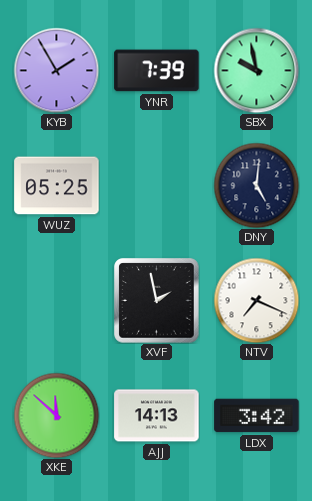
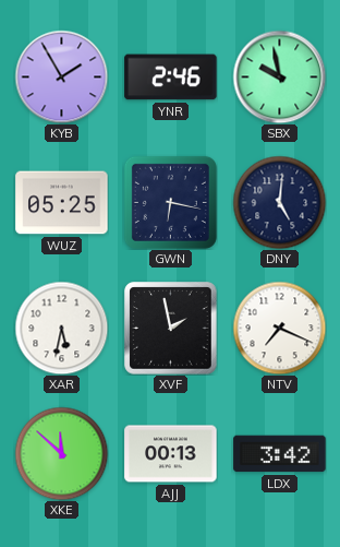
YNR: 7:39 -> 2:46 (171, 78)
GWN: none -> 6:17 (170, 202)
XAR: none -> 5:32 (61, 328)
AJJ: 14:13 -> 00:13 (171, 454)
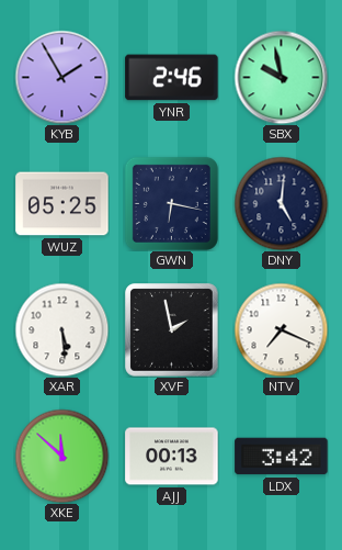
XAR: 5:32 -> 5:29 (61, 329)
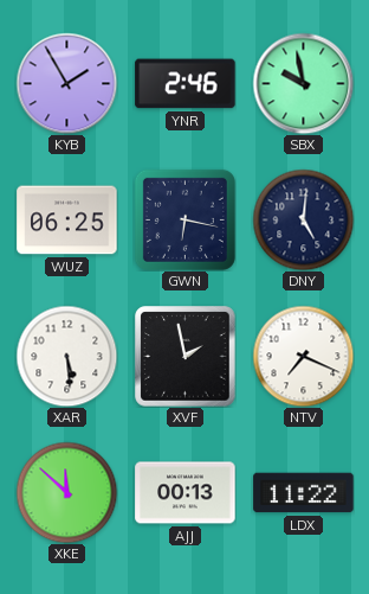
WUZ: 05:25 -> 06:25 (67, 221)
LDX: 3:42 -> 11:22 (304, 493)
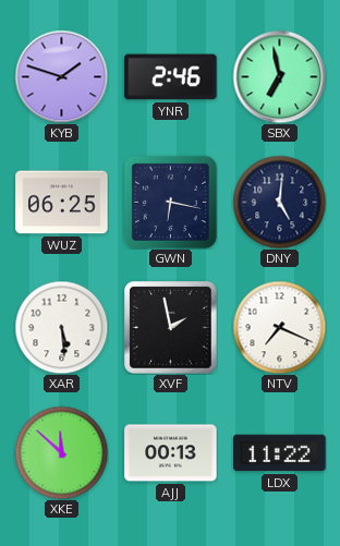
KYB: 1:55 -> 1:48 (61, 76)
SBX: 9:58 -> 6:58 (279, 76)
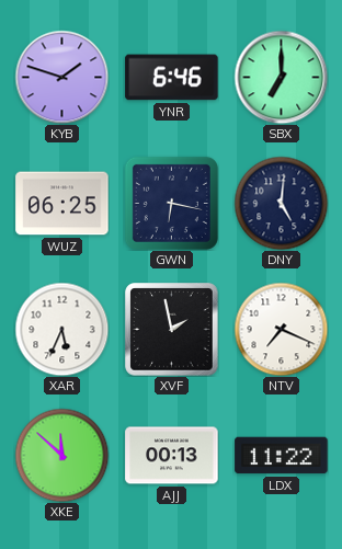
YNR: 2:46 -> 6:46 (172, 78)
SBX: 6:58 -> 7:00 (281, 77)
XAR: 5:29 -> 5:34 (61, 329)
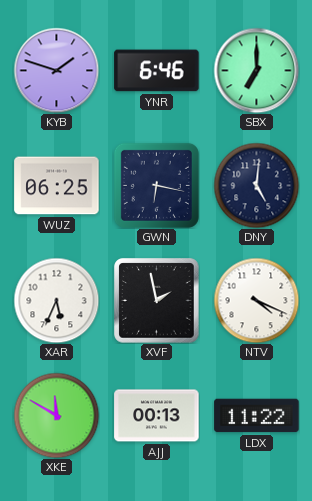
NTV: 7:19 -> 4:19 (256, 300)
XKE: 11:52 -> 11:50 (56, 415)
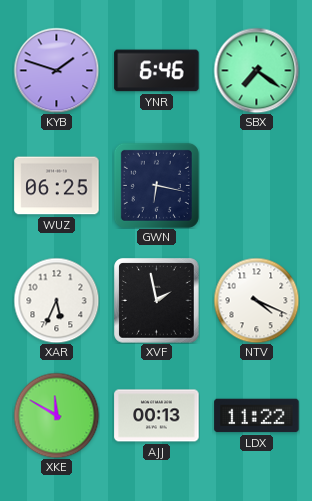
SBX: 7:00 -> 7:21 (256, 70)
DNY: 5:01 -> none (256, 185)
